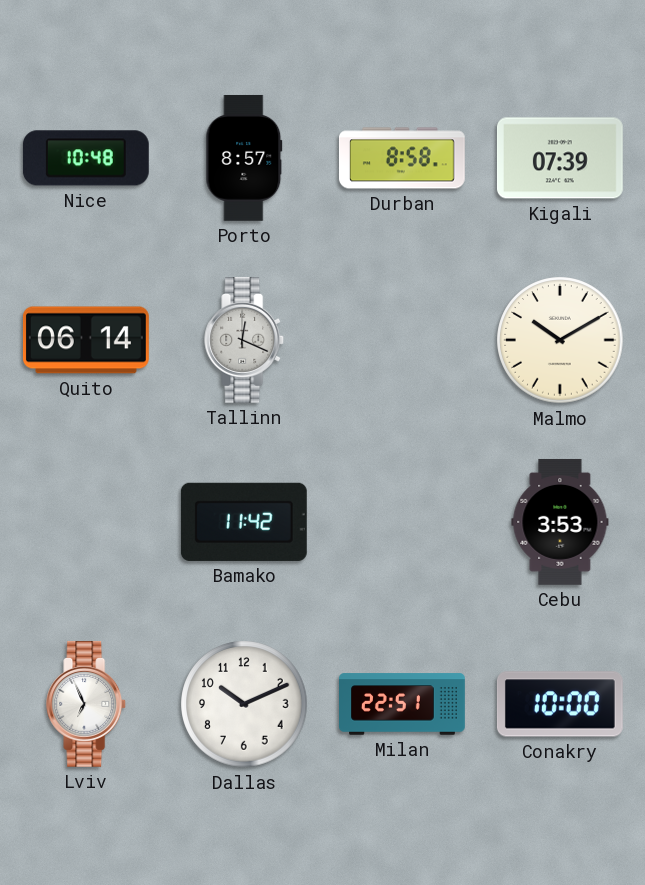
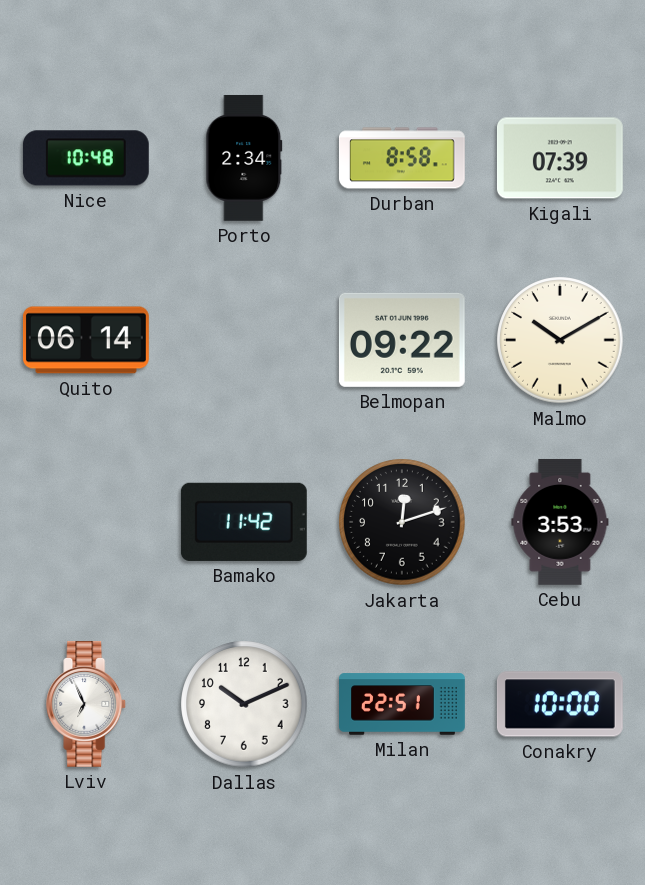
Porto: 8:57 -> 2:34 (244, 158)
Tallinn: 12:19 -> none (245, 340)
Belmopan: none -> 09:22 (402, 340)
Jakarta: none -> 12:12 (402, 522)
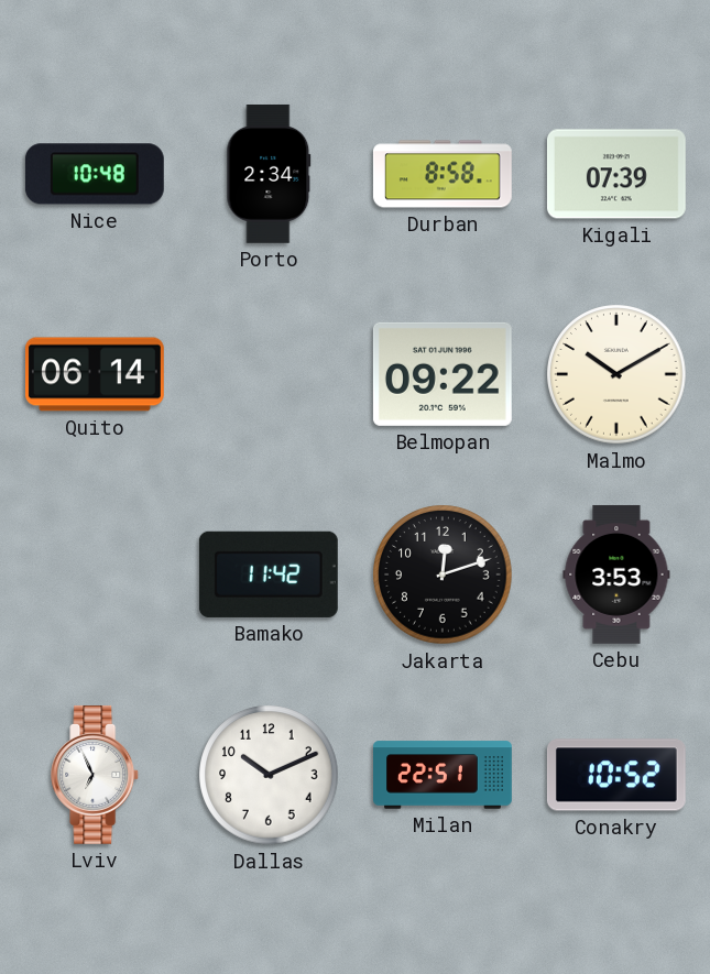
Conakry: 10:00 -> 10:52 (616, 775)
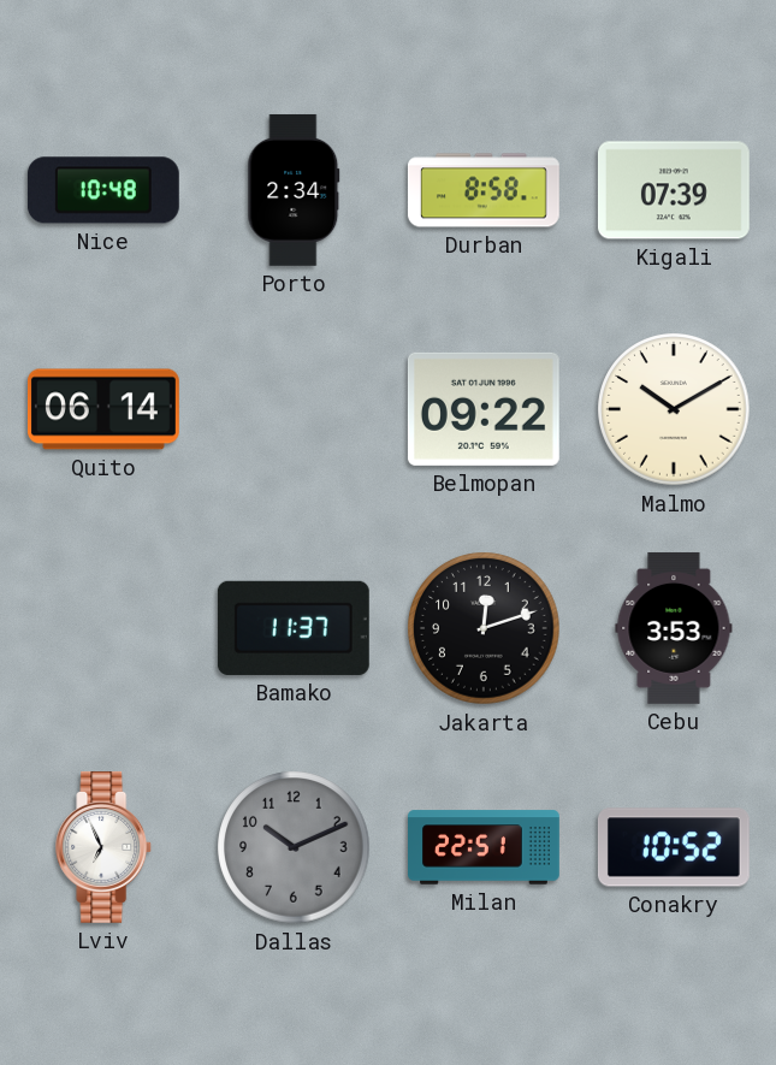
Bamako: 11:42 -> 11:37 (294, 628)
Dallas dial: white -> grey (294, 847)
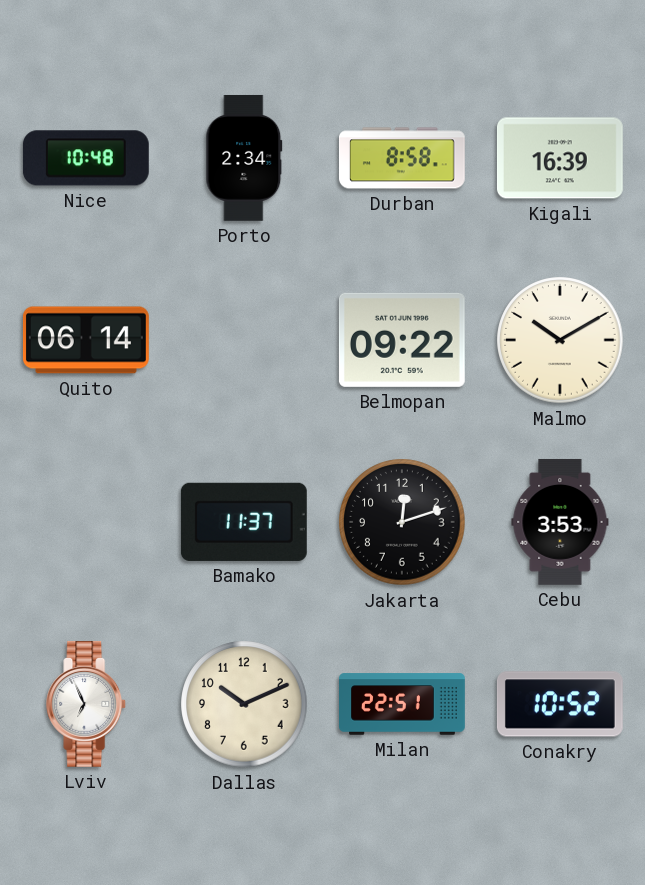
Kigali: 07:39 -> 16:39 (560, 158)
Dallas dial: grey -> cream (244, 704)
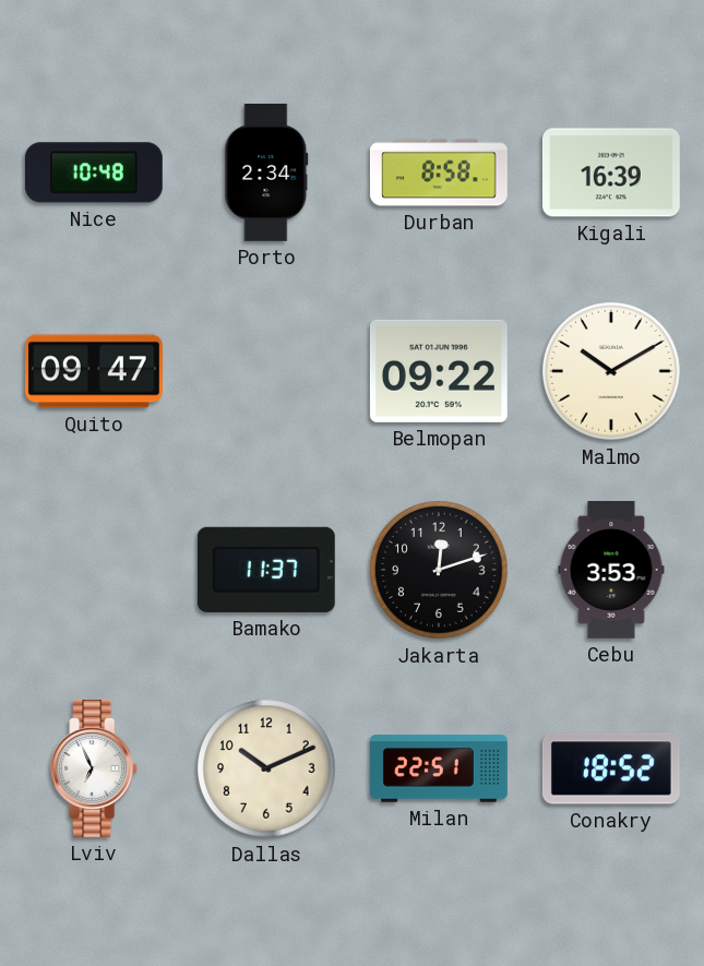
Quito: 06:14 -> 09:47 (94, 371)
Conakry: 10:52 -> 18:52 (611, 768)
